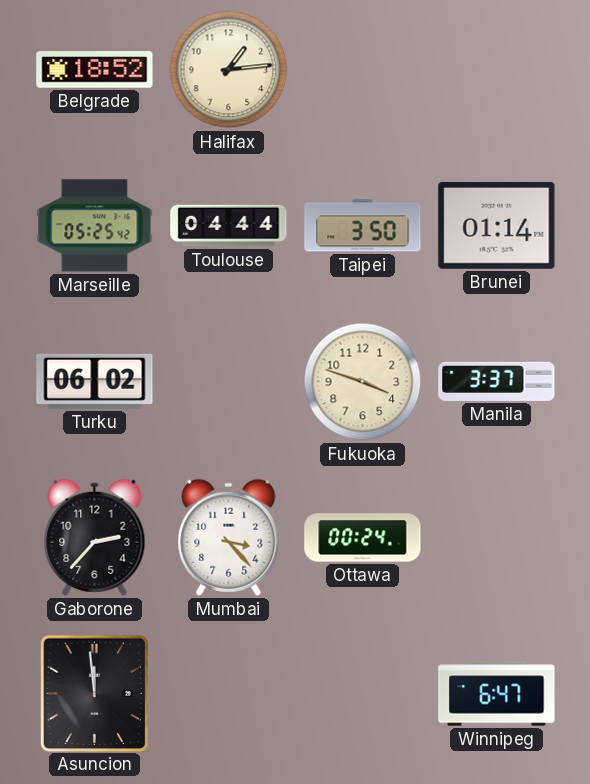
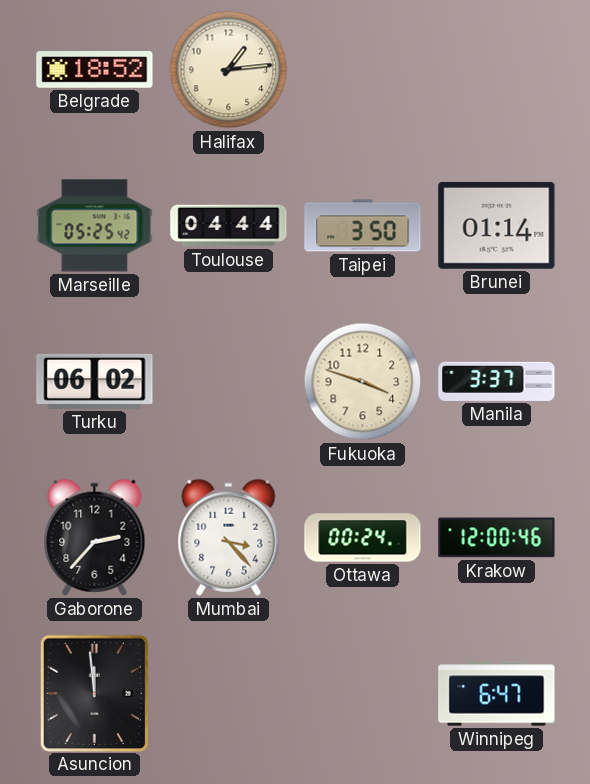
Krakow: none -> 12:00 (497, 538)
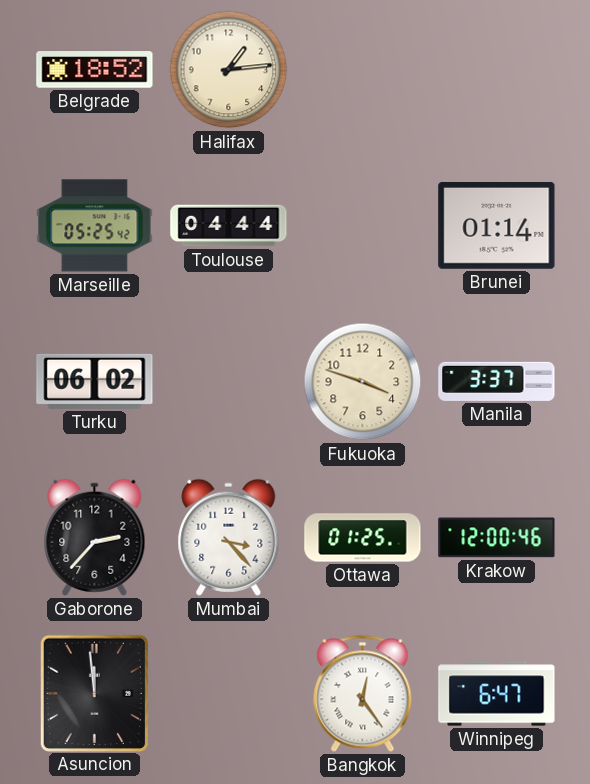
Taipei: 3:50 -> none (363, 226)
Ottawa: 00:24 -> 01:25 (363, 538)
Bangkok: none -> 12:24 (363, 693)
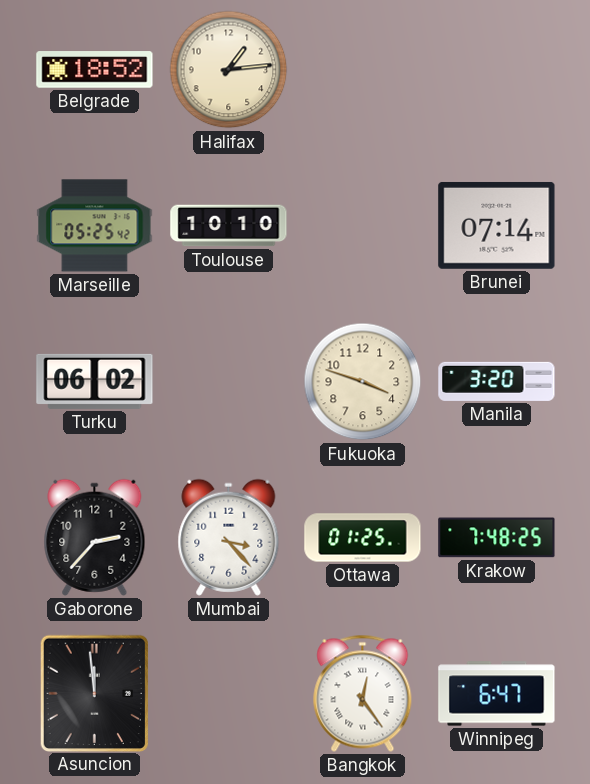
Toulouse: 04:44 -> 10:10 (229, 226)
Brunei: 01:14 -> 07:14 (497, 225)
Manila: 3:37 -> 3:20 (497, 381)
Krakow: 12:00 -> 7:48 (497, 538)
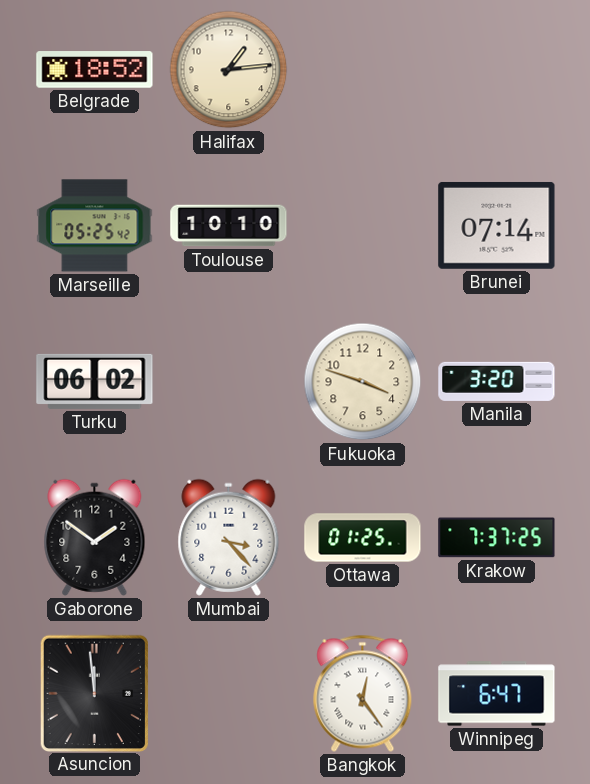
Gaborone: 2:37 -> 1:51 (95, 537)
Krakow: 7:48 -> 7:37 (497, 538)
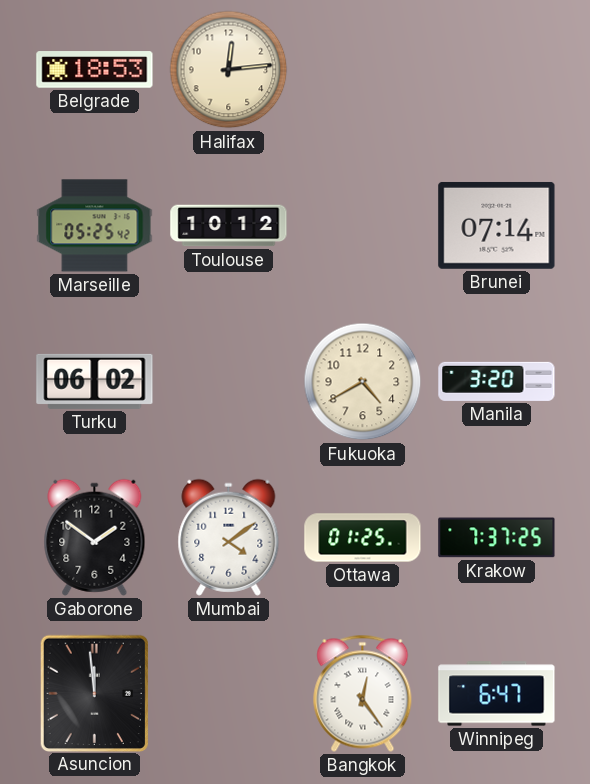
Belgrade: 18:52 -> 18:53 (95, 70)
Halifax: 1:14 -> 12:14 (229, 70)
Toulouse: 10:10 -> 10:12 (229, 226)
Fukuoka: 3:48 -> 4:40 (363, 382)
Mumbai: 3:23 -> 4:09 (229, 537)
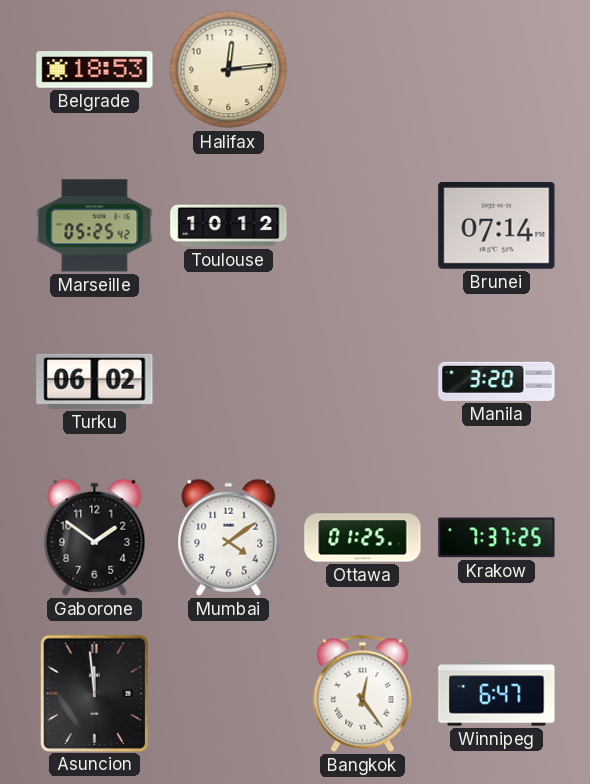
Fukuoka: 4:40 -> none (363, 382)
